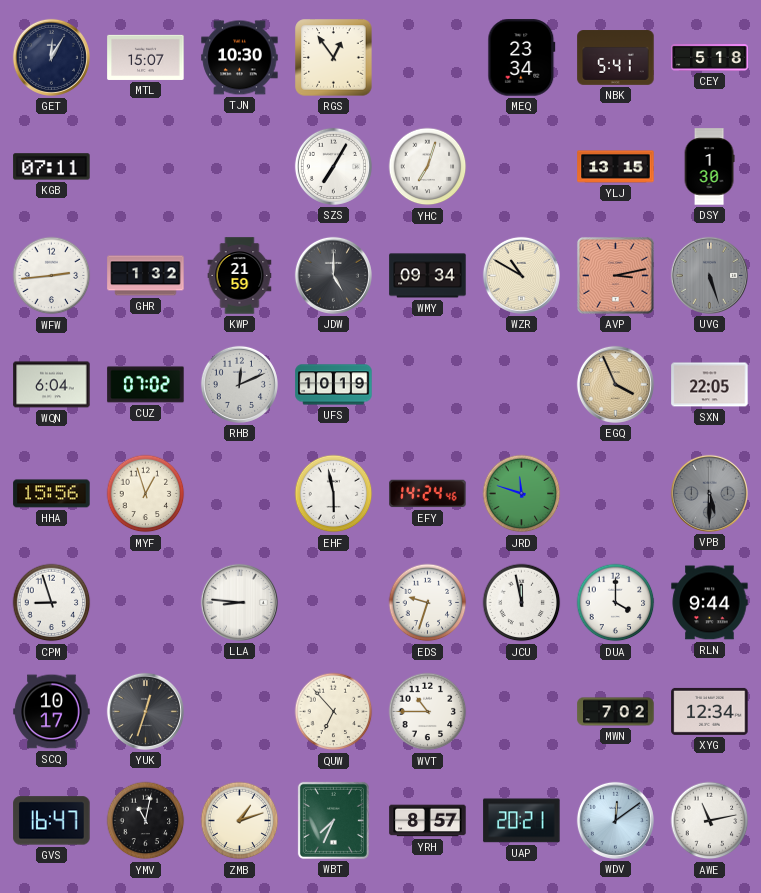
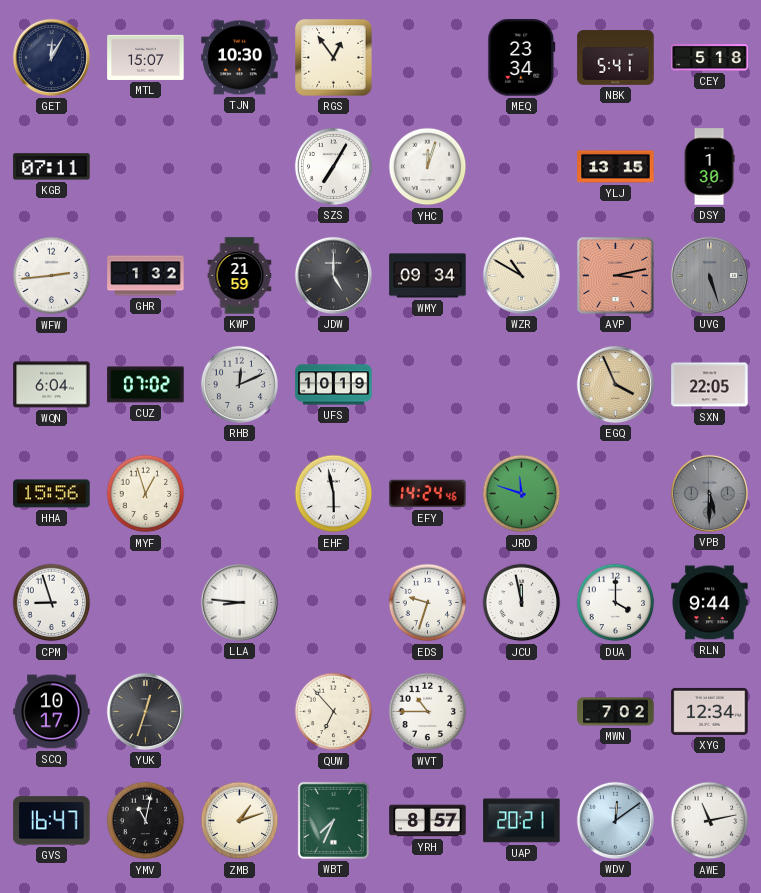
YHC: 7:03 -> 12:03 (428, 167)
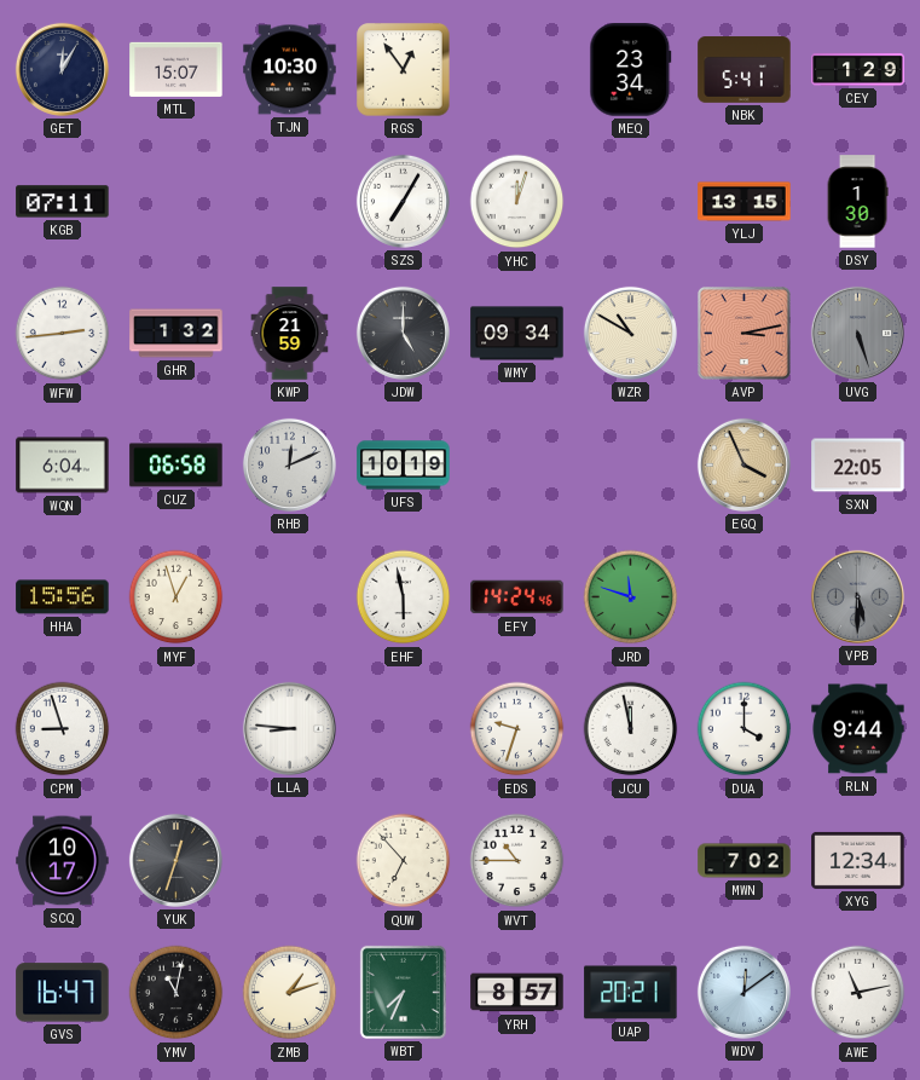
CEY: 5:18 -> 1:29 (858, 70)
CUZ: 07:02 -> 06:58 (177, 466)
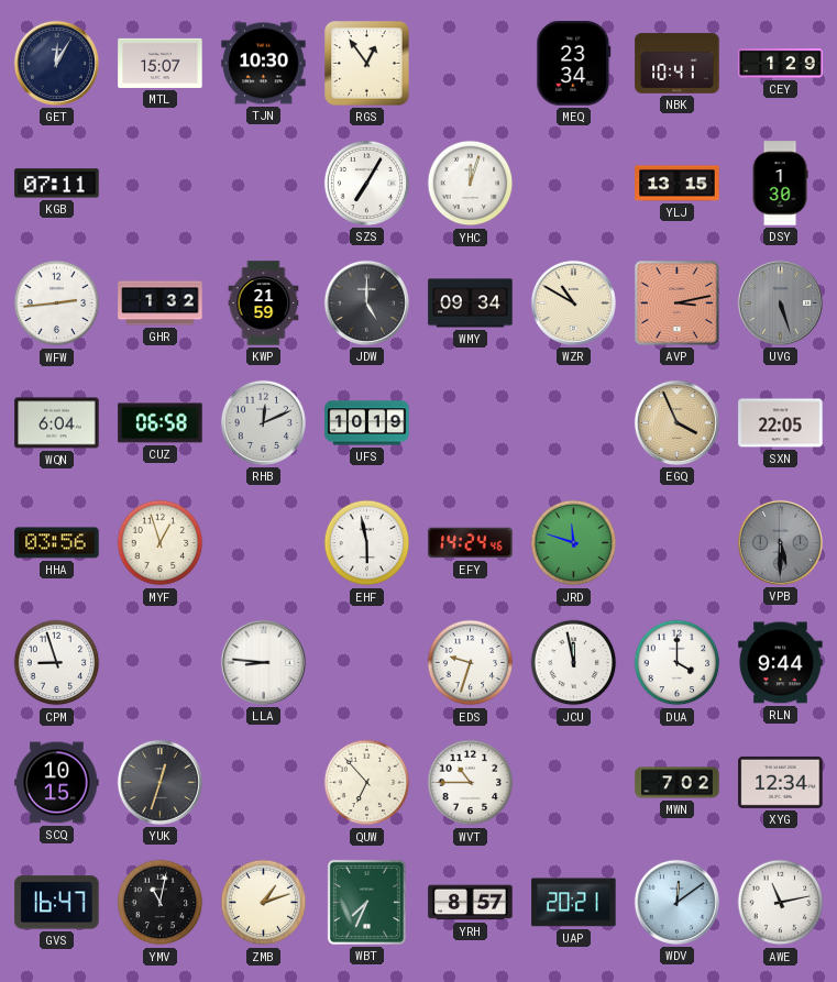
NBK: 5:41 -> 10:41 (678, 64)
HHA: 15:56 -> 03:56 (57, 543)
SCQ: 10:17 -> 10:15 (57, 783)
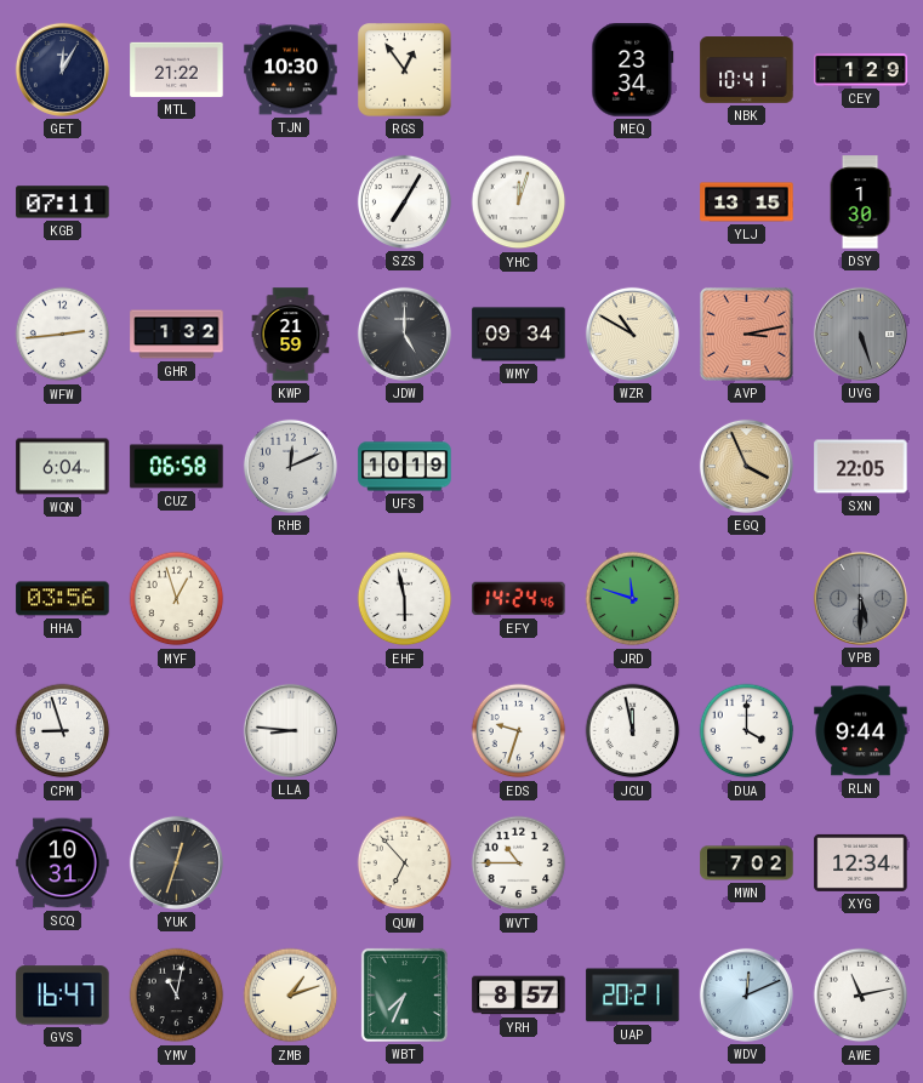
MTL: 15:07 -> 21:22 (177, 69)
SCQ: 10:15 -> 10:31 (63, 863)
WDV: 12:09 -> 12:11 (746, 994)
